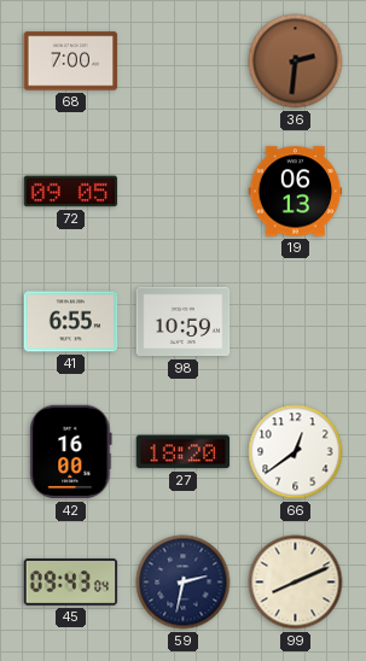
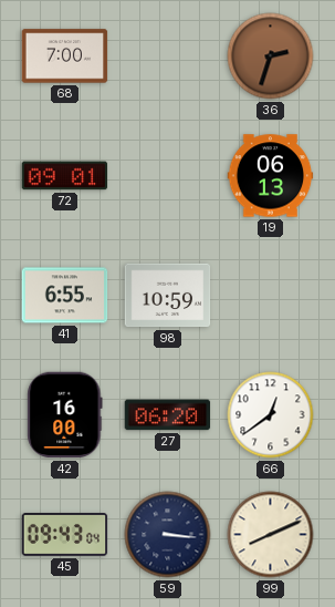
36: 2:31 -> 2:33 (271, 56)
72: 09:05 -> 09:01 (65, 176)
27: 18:20 -> 06:20 (168, 415)
59: 2:32 -> 3:16 (168, 535)
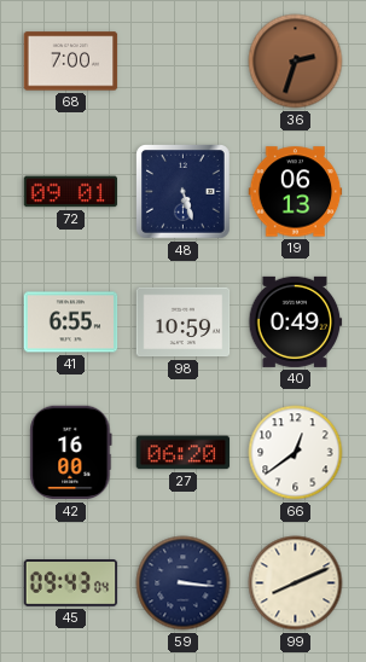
48: none -> 5:27 (184, 192)
40: none -> 0:49 (296, 321)
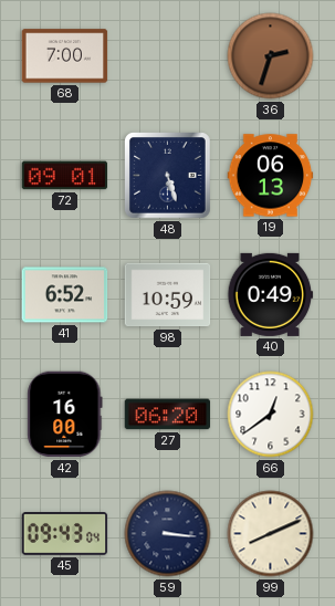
41: 6:55 -> 6:52 (65, 295)
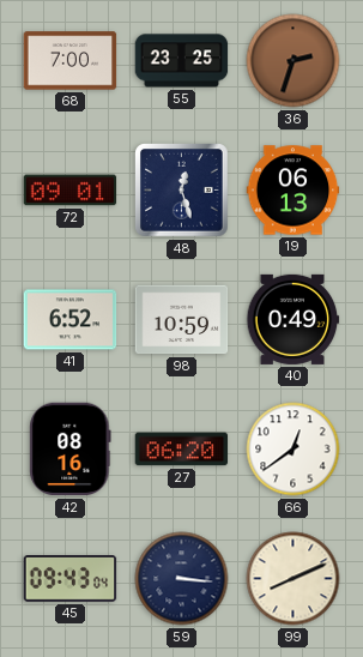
55: none -> 23:25 (182, 61)
48: 5:27 -> 12:27 (182, 191)
42: 16:00 -> 08:16 (71, 450)
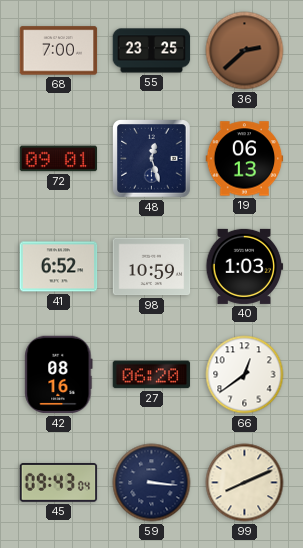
36: 2:33 -> 2:38 (245, 51)
40: 0:49 -> 1:03 (245, 266)
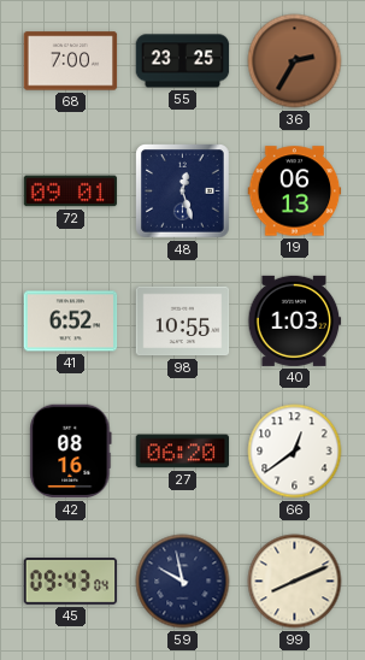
36: 2:38 -> 2:35 (295, 61)
98: 10:59 -> 10:55 (183, 322)
59: 3:16 -> 9:58 (183, 582)
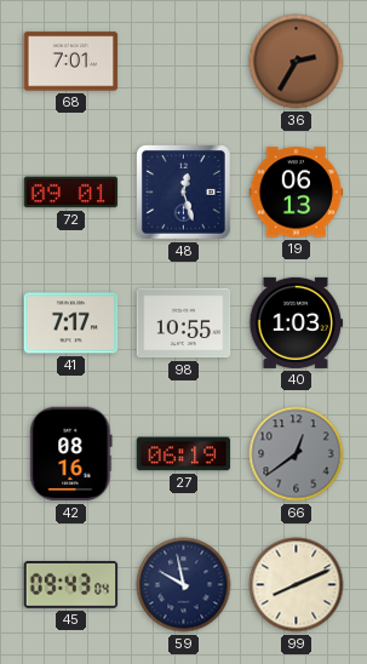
68: 7:00 -> 7:01 (71, 62)
55: 23:25 -> none (183, 61)
41: 6:52 -> 7:17 (71, 324)
27: 06:20 -> 06:19 (184, 454)
66 dial: white -> grey (297, 454)
